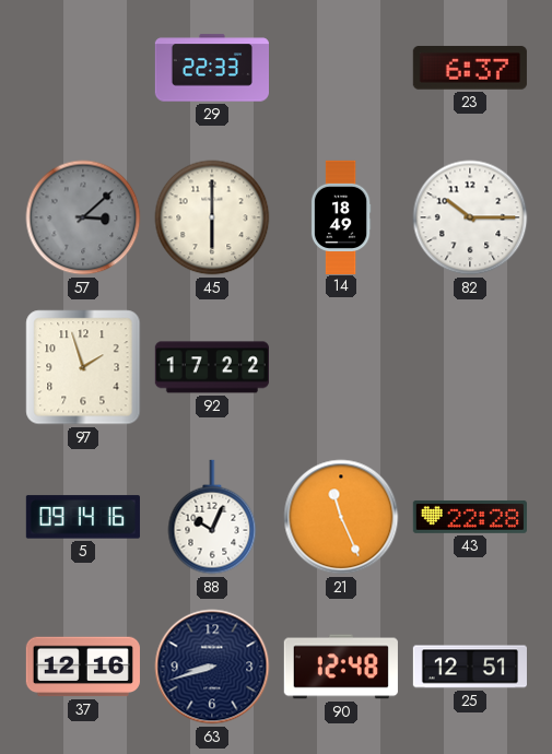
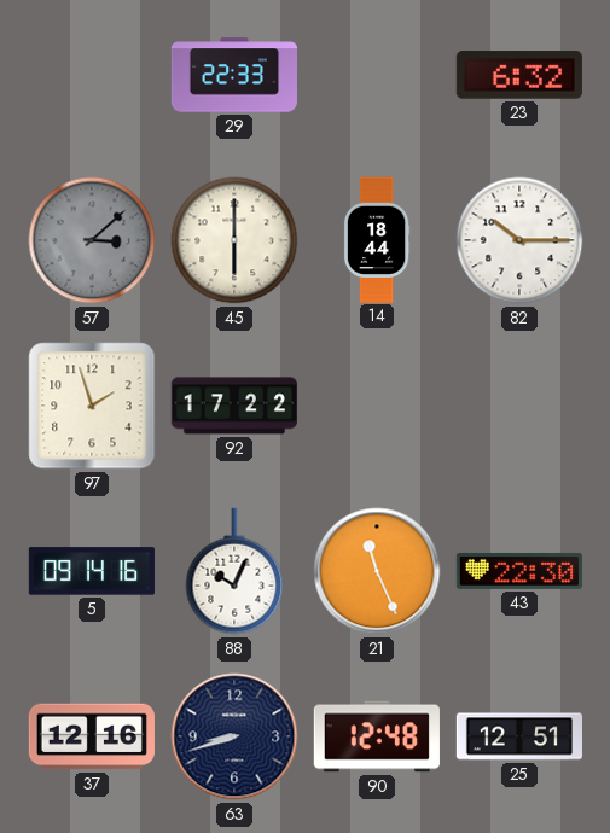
23: 6:37 -> 6:32 (519, 75)
14: 18:49 -> 18:44 (377, 239)
43: 22:28 -> 22:30 (519, 571)
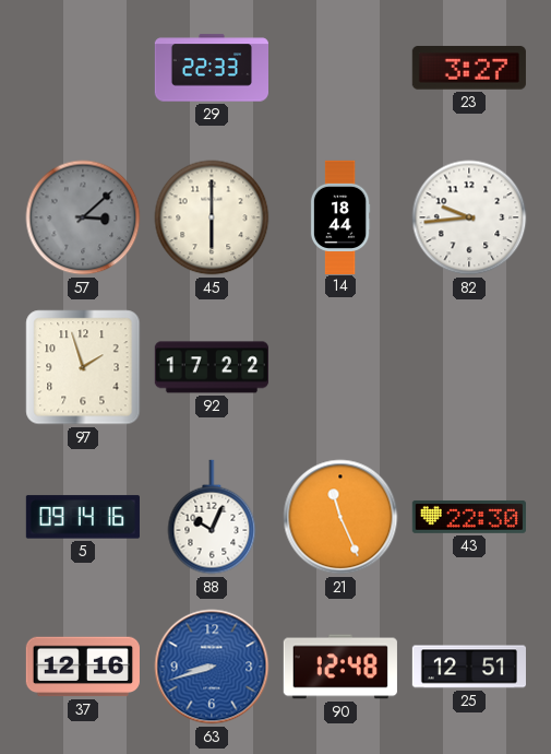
23: 6:32 -> 3:27 (469, 68)
82: 10:15 -> 9:44 (469, 217)
63 dial: navy -> blue (212, 667)
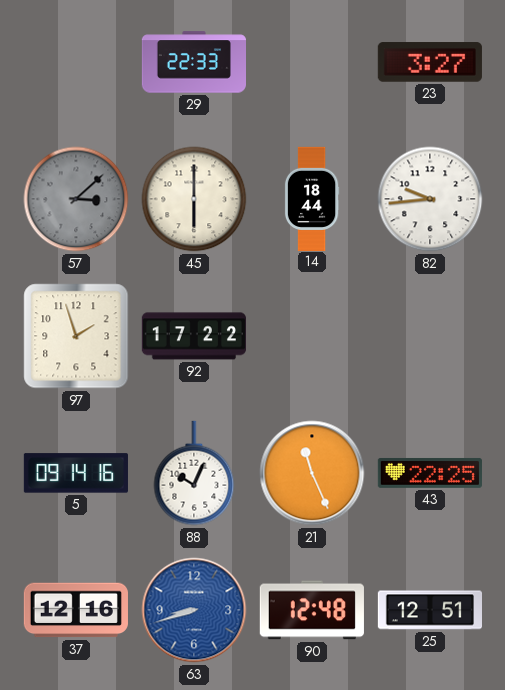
43: 22:30 -> 22:25 (430, 473)
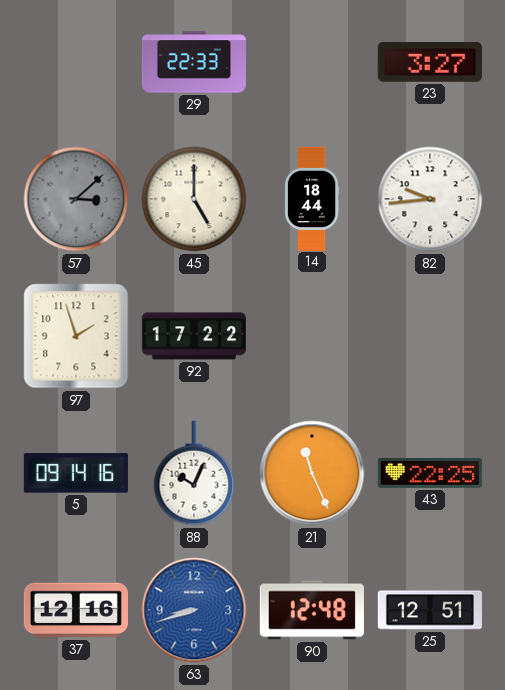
45: 6:00 -> 5:00 (194, 199)
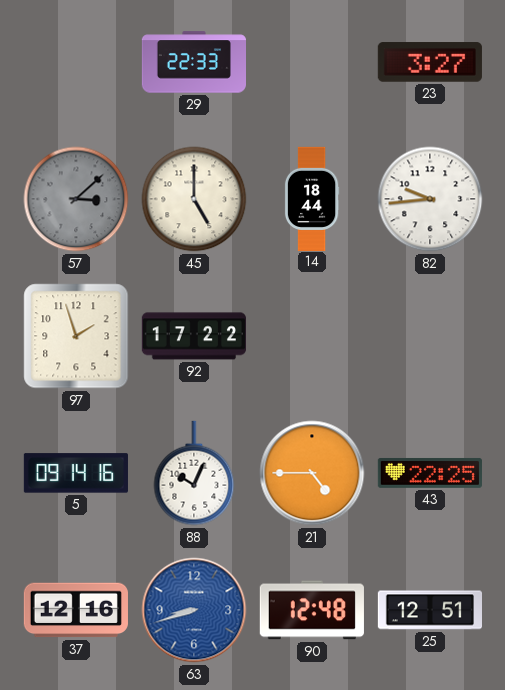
21: 11:26 -> 4:45 (312, 473)
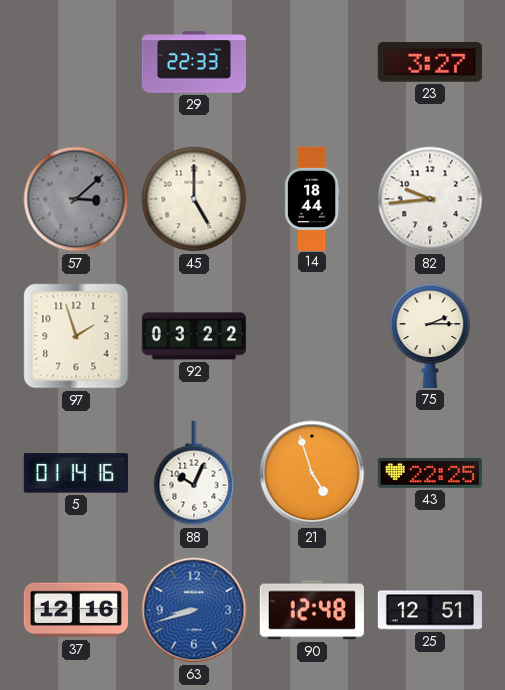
92: 17:22 -> 03:22 (194, 336)
75: none -> 2:15 (430, 336)
5: 09:14 -> 01:14 (76, 473)
21: 4:45 -> 4:57 (312, 473)
